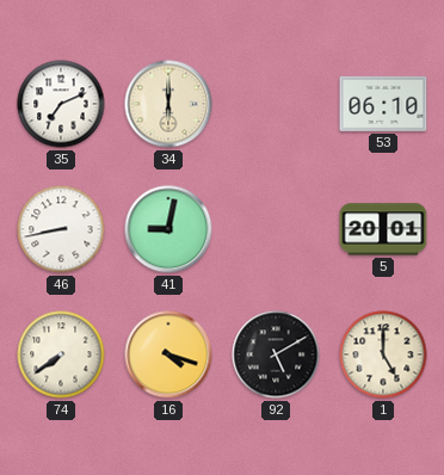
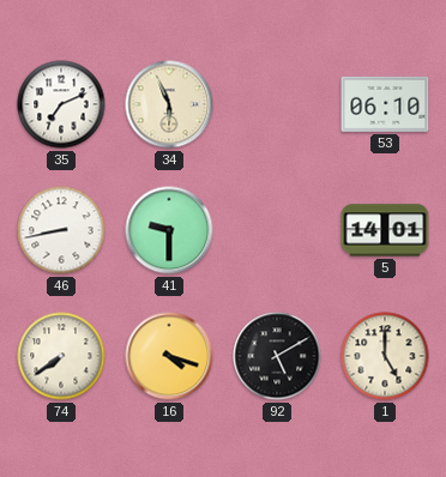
34: 6:00 -> 5:56 (169, 104)
41: 9:02 -> 9:30 (169, 230)
5: 20:01 -> 14:01 (385, 230)
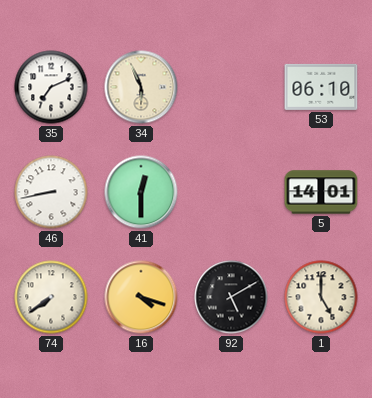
41: 9:30 -> 12:30 (141, 192)
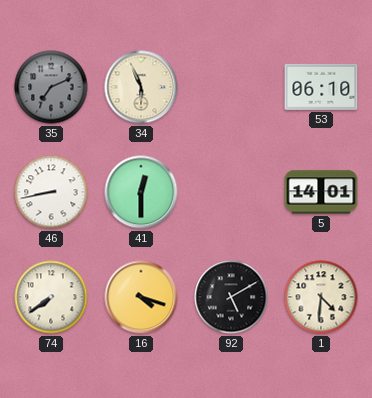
35 dial: white -> grey (51, 87)
1: 5:00 -> 4:31 (321, 297)
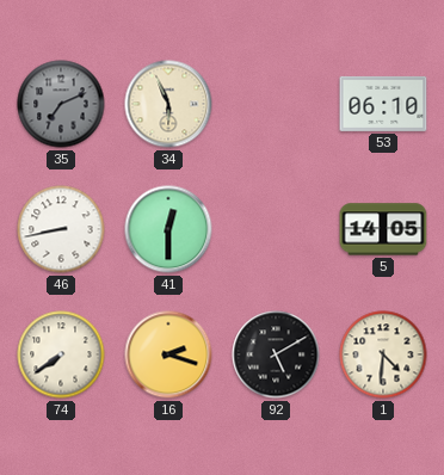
5: 14:01 -> 14:05 (383, 229)
16: 4:18 -> 2:18 (168, 354)
